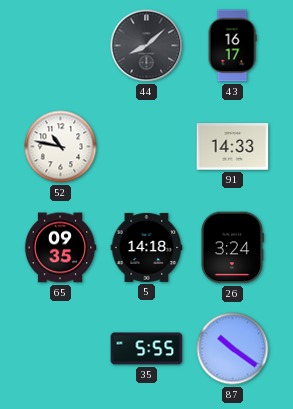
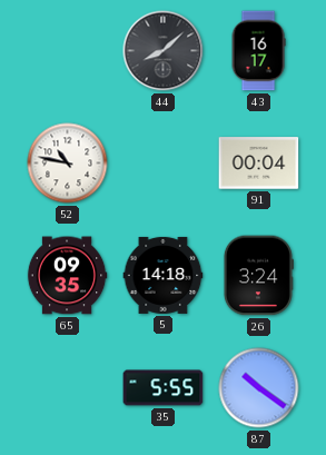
91: 14:33 -> 00:04 (259, 164)
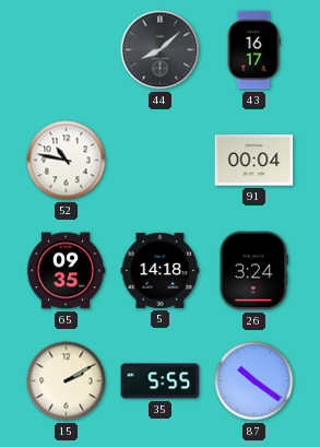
15: none -> 2:10 (67, 381)
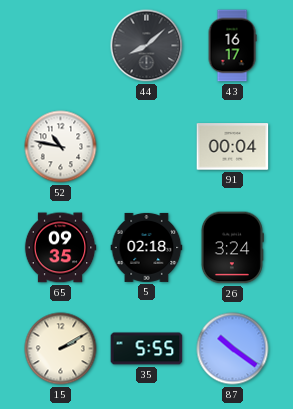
5: 14:18 -> 02:18 (147, 247)
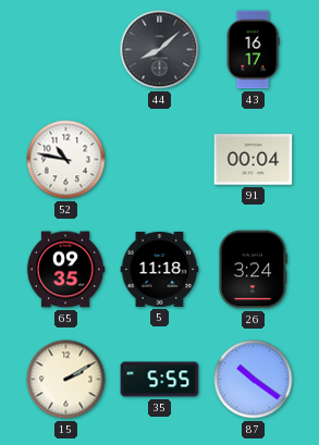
5: 02:18 -> 11:18 (160, 269)
